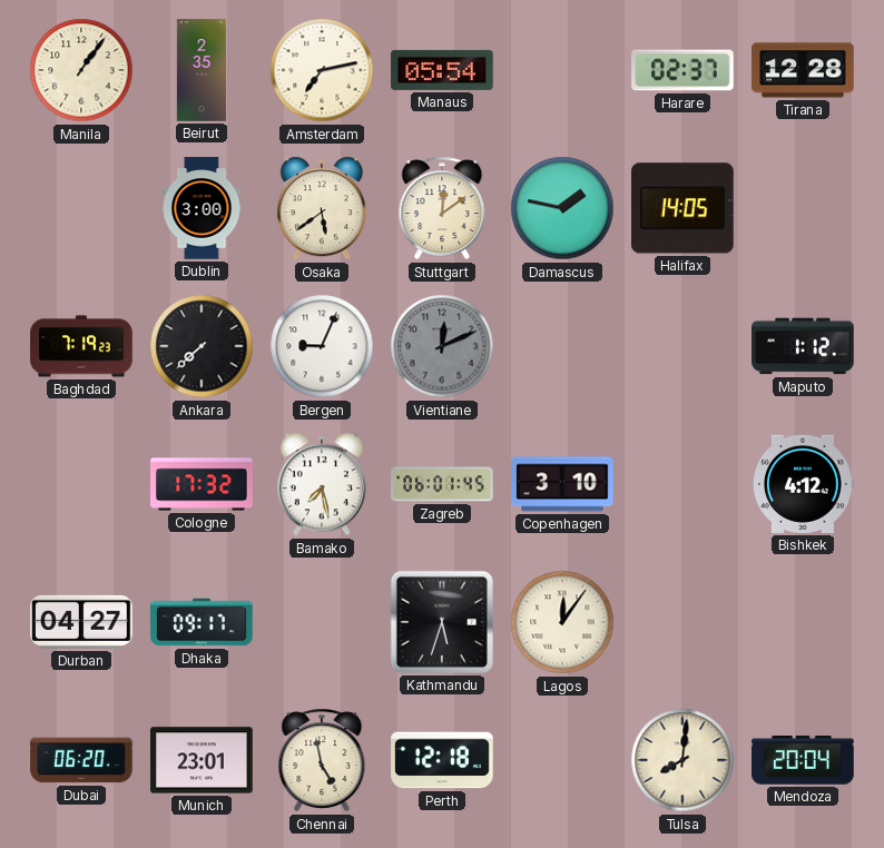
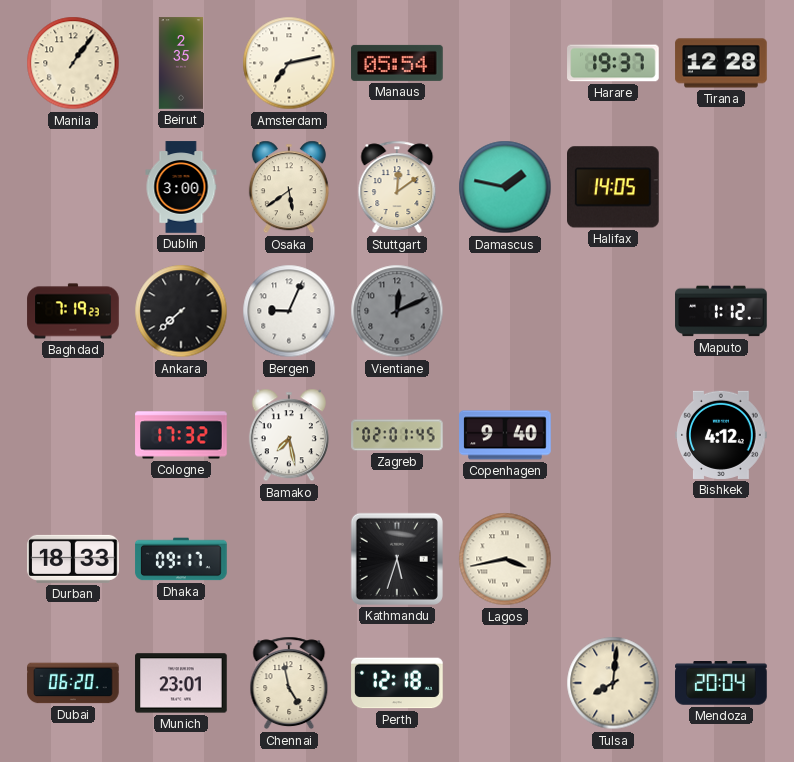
Harare: 02:37 -> 19:37 (613, 63)
Zagreb: 06:01 -> 02:01 (397, 435)
Copenhagen: 3:10 -> 9:40 (505, 435)
Durban: 04:27 -> 18:33 (73, 559)
Lagos: 12:06 -> 3:43 (505, 559)
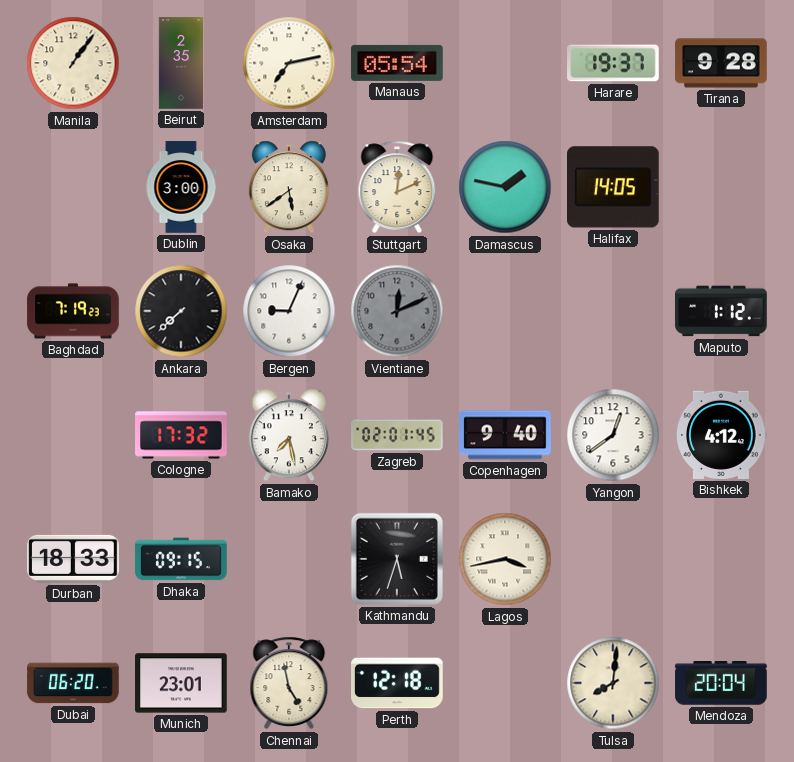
Tirana: 12:28 -> 9:28 (721, 63)
Stuttgart: 12:09 -> 12:11 (397, 187)
Yangon: none -> 12:39 (613, 435)
Dhaka: 09:17 -> 09:15 (181, 559)
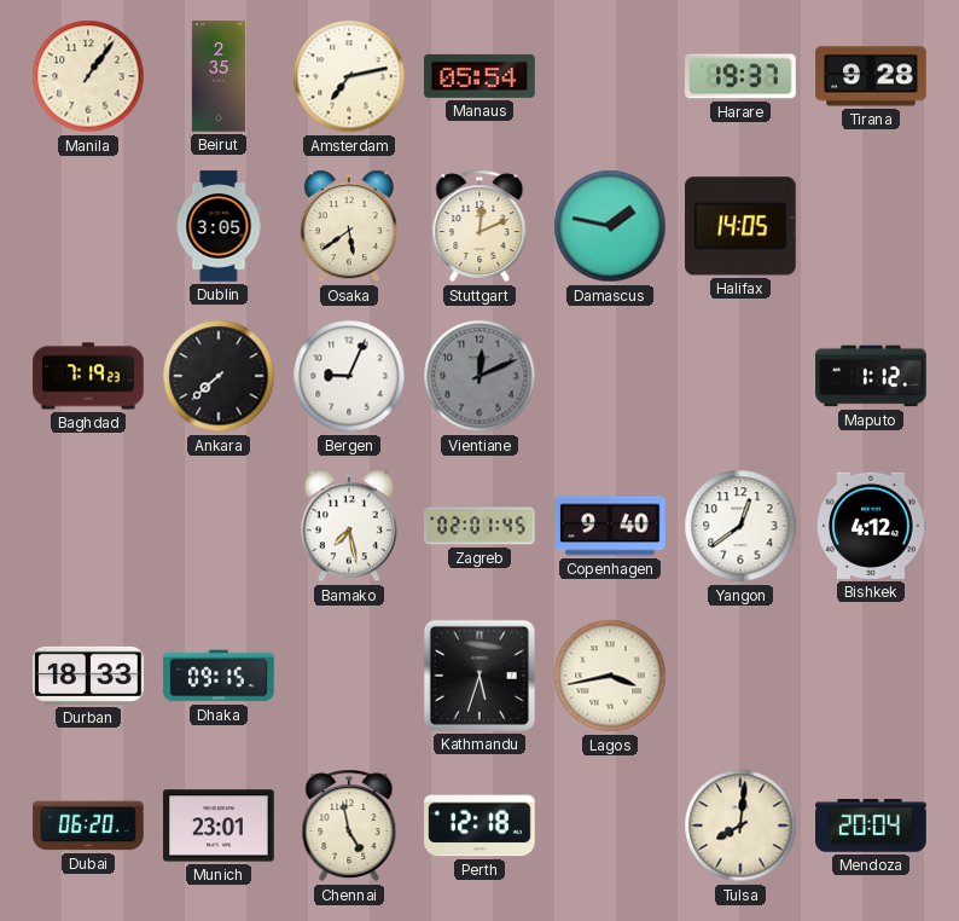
Dublin: 3:00 -> 3:05 (219, 226)
Cologne: 17:32 -> none (181, 435)
